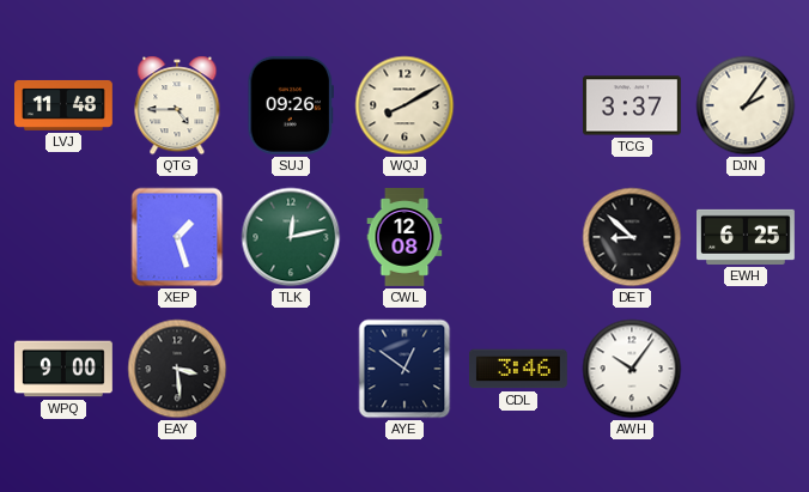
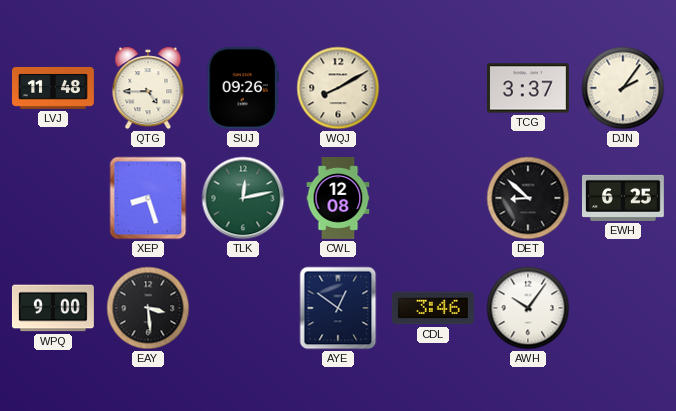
XEP: 1:27 -> 8:27 (148, 198)
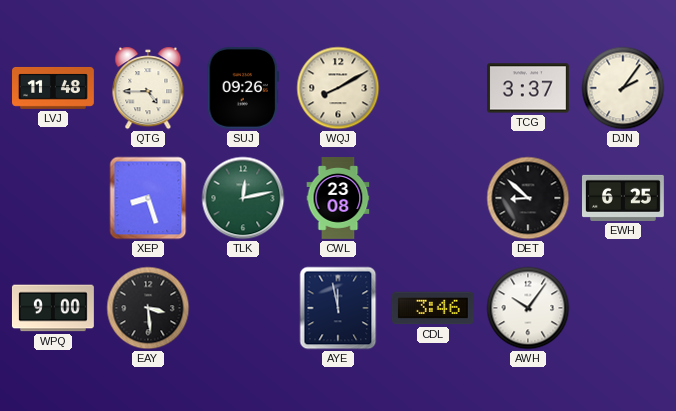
CWL: 12:08 -> 23:08 (338, 199)
AYE: 12:51 -> 11:58 (338, 308)
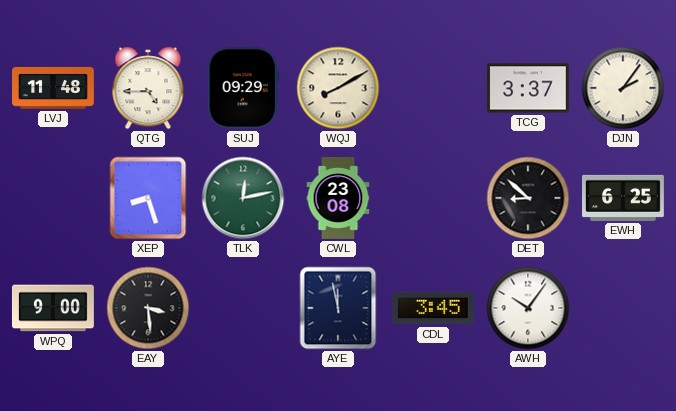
SUJ: 09:26 -> 09:29 (243, 88)
CDL: 3:46 -> 3:45 (433, 308)
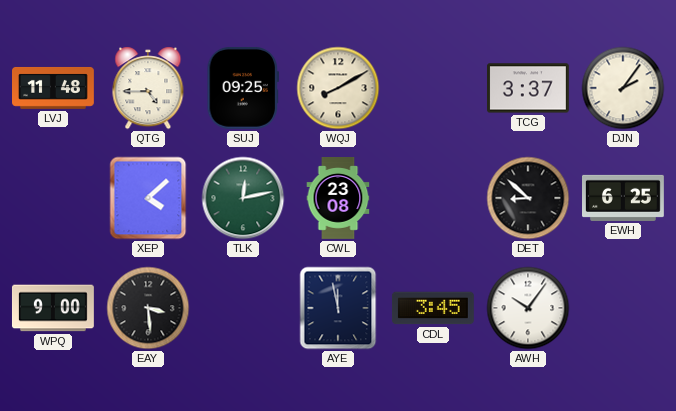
SUJ: 09:29 -> 09:25 (243, 88)
XEP: 8:27 -> 4:08 (148, 198)
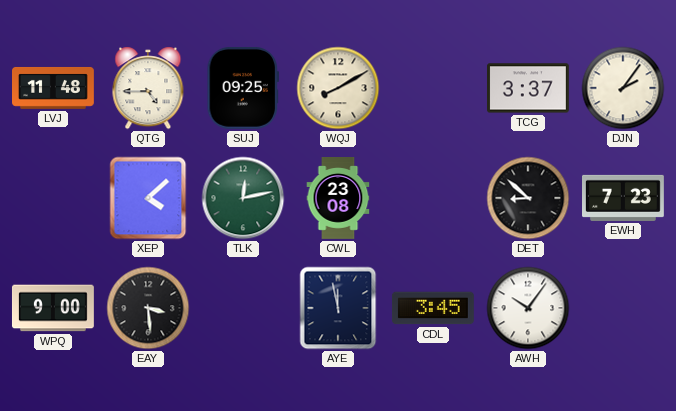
EWH: 6:25 -> 7:23 (624, 198)
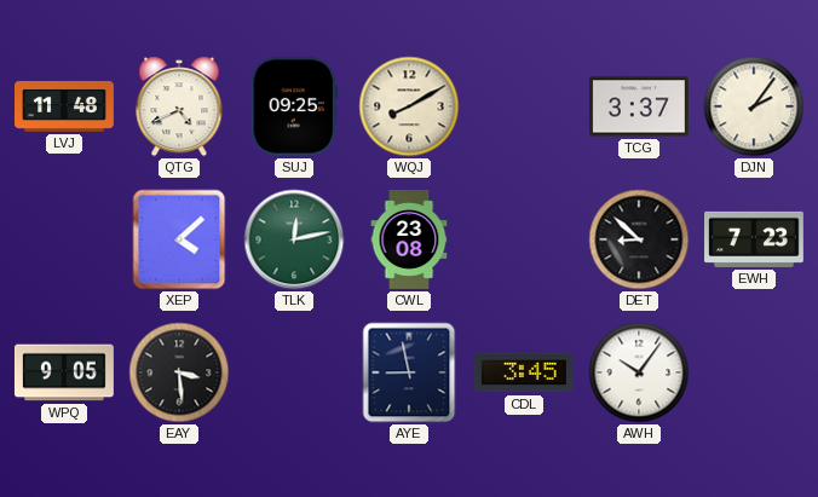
QTG: 4:45 -> 4:41 (179, 106)
WPQ: 9:00 -> 9:05 (64, 372)
AYE: 11:58 -> 8:58 (409, 372)
